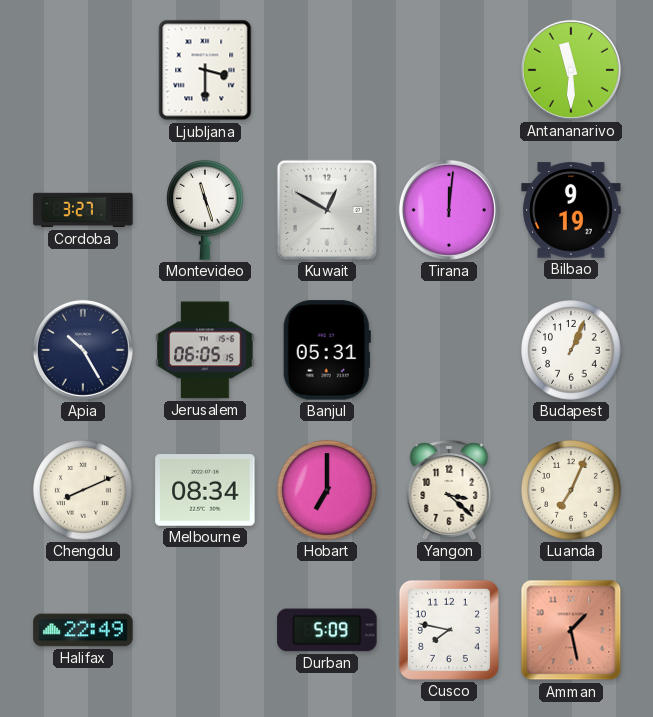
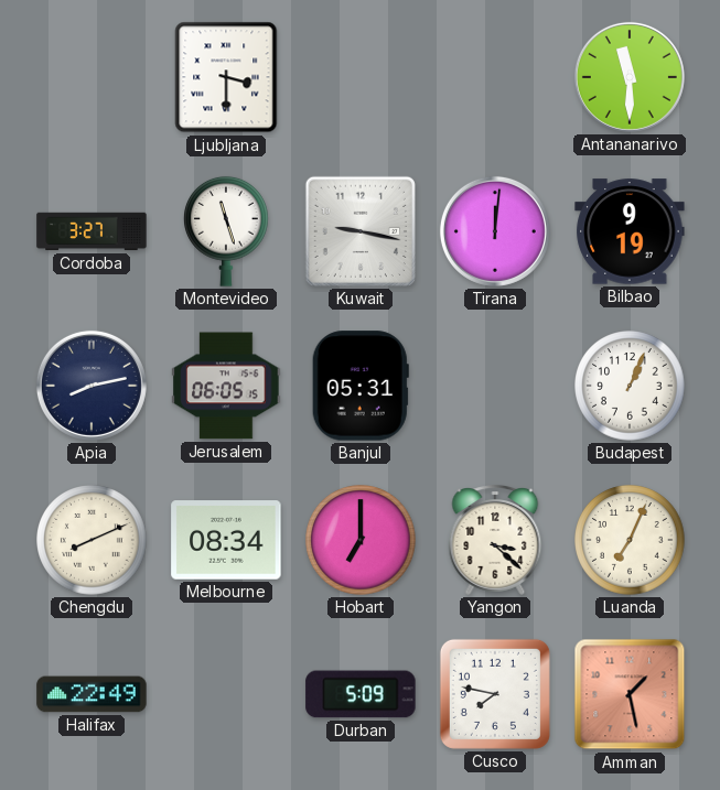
Kuwait: 12:50 -> 9:17 (361, 231)
Apia: 10:25 -> 8:13 (92, 386)
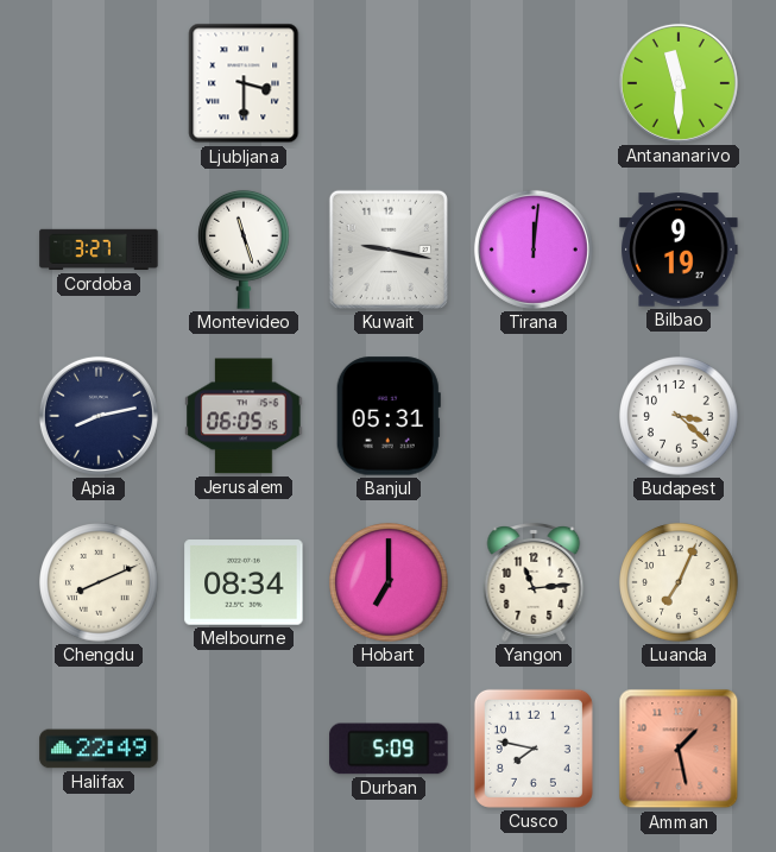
Budapest: 1:04 -> 3:22 (679, 416)
Yangon: 3:22 -> 11:14 (534, 583)
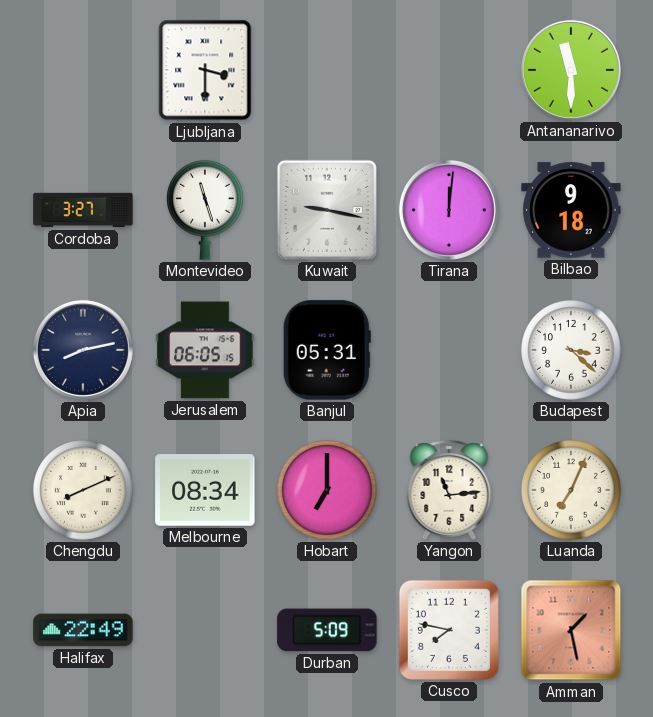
Bilbao: 9:19 -> 9:18 (571, 210)
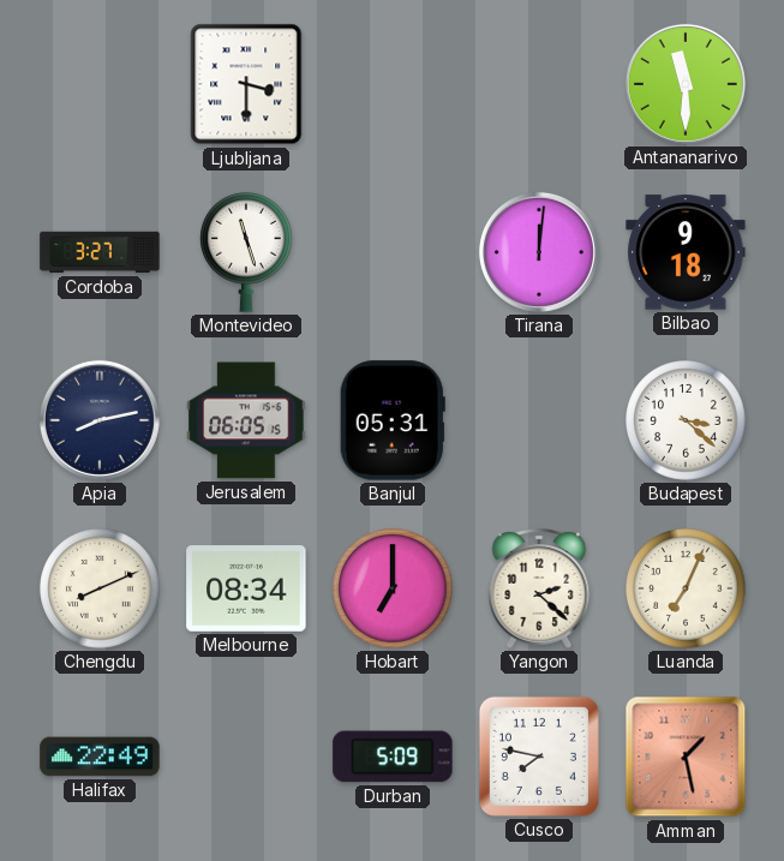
Kuwait: 9:17 -> none (327, 210)
Yangon: 11:14 -> 2:22 (539, 590)
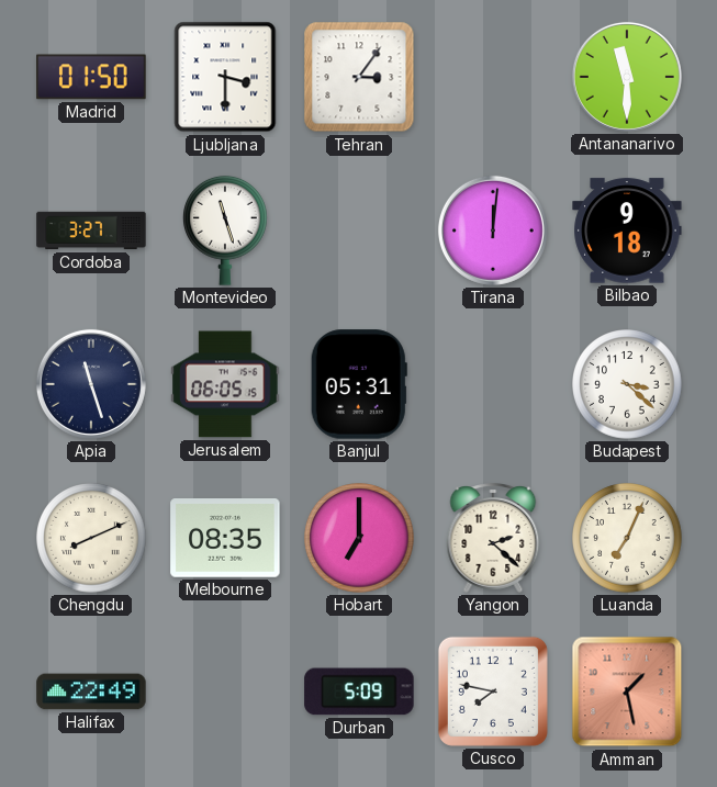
Madrid: none -> 01:50 (91, 77)
Tehran: none -> 3:06 (359, 77)
Apia: 8:13 -> 11:27 (91, 384)
Melbourne: 08:34 -> 08:35 (225, 538)
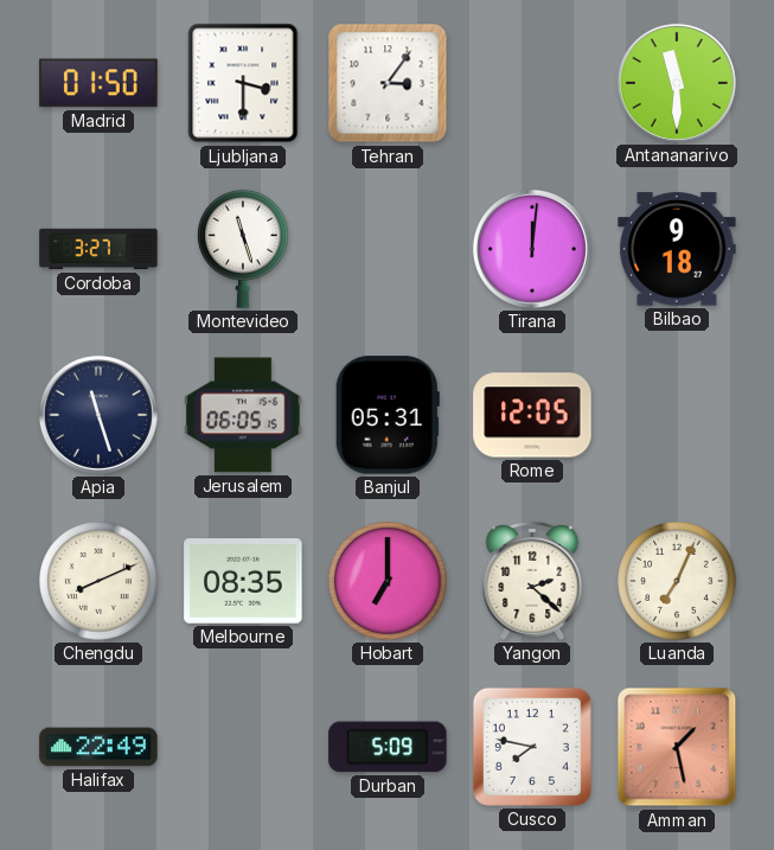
Rome: none -> 12:05 (532, 415)
Budapest: 3:22 -> none (627, 384)
